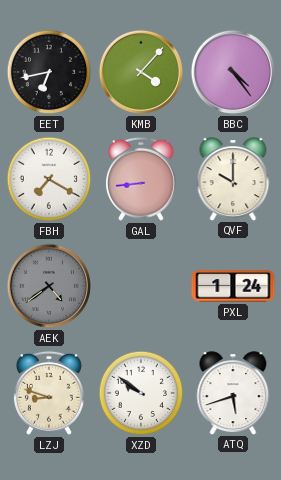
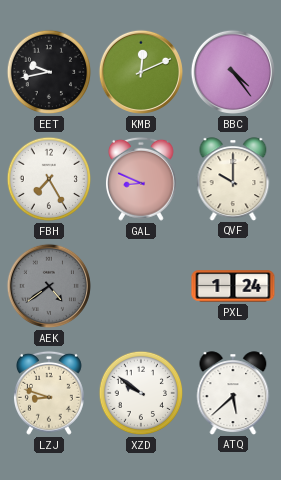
EET: 6:43 -> 9:43 (49, 72)
KMB: 4:07 -> 12:11 (141, 72)
FBH: 7:20 -> 7:25 (49, 179)
GAL: 8:44 -> 8:49 (141, 179)
ATQ: 5:42 -> 5:38 (233, 393)
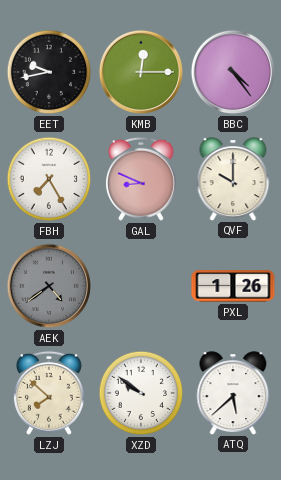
KMB: 12:11 -> 12:15 (141, 72)
PXL: 1:24 -> 1:26 (233, 286)
LZJ: 8:48 -> 7:52 (49, 393)
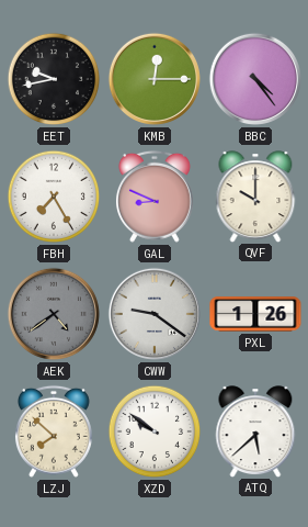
CWW: none -> 9:21 (155, 314)
